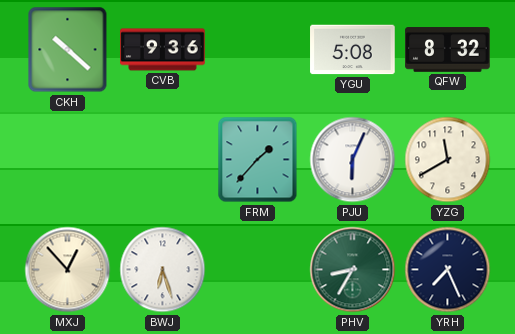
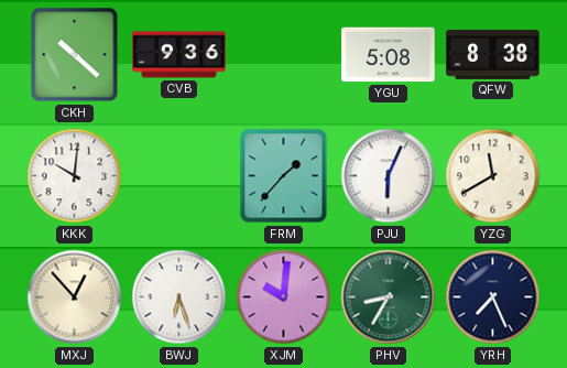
QFW: 8:32 -> 8:38 (493, 55)
KKK: none -> 10:01 (75, 176)
XJM: none -> 10:01 (284, 297)
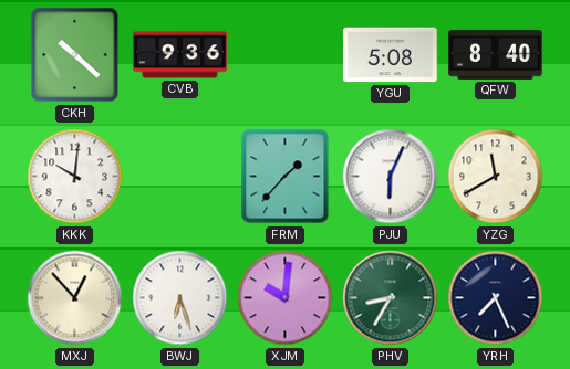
QFW: 8:38 -> 8:40 (496, 55)
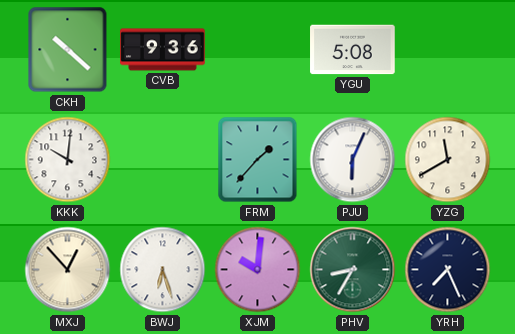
QFW: 8:40 -> none (496, 55)
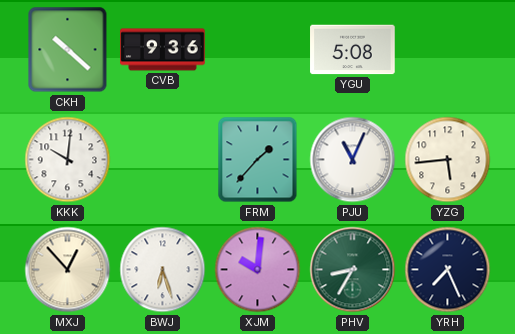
PJU: 6:04 -> 11:04 (353, 160)
YZG: 11:40 -> 5:44 (448, 160)
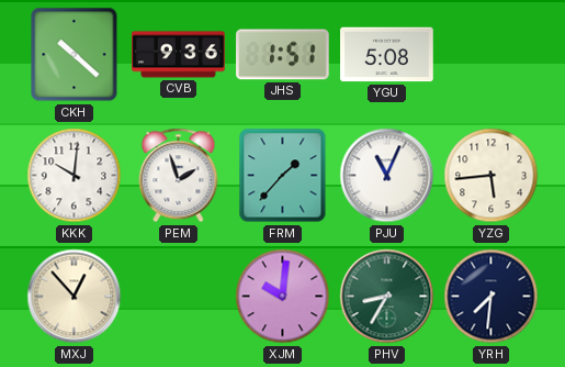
JHS: none -> 1:51 (283, 55)
PEM: none -> 1:57 (179, 176)
BWJ: 6:27 -> none (163, 270)
YRH: 7:26 -> 7:31 (491, 297)
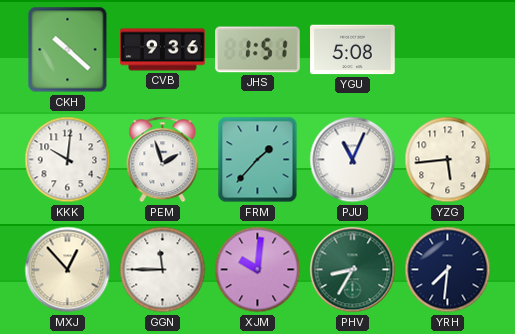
GGN: none -> 11:45 (163, 270)
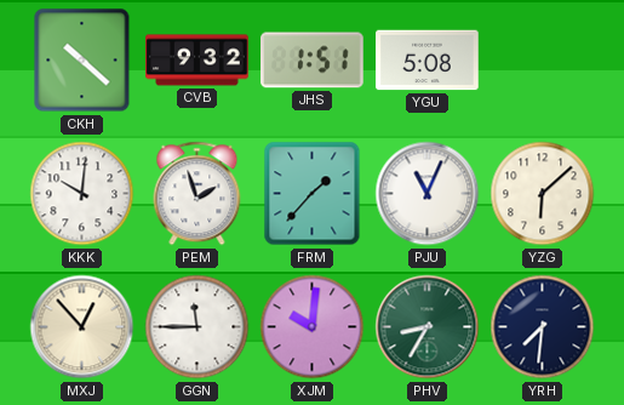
CVB: 9:36 -> 9:32 (197, 61)
YZG: 5:44 -> 6:08 (543, 194)
